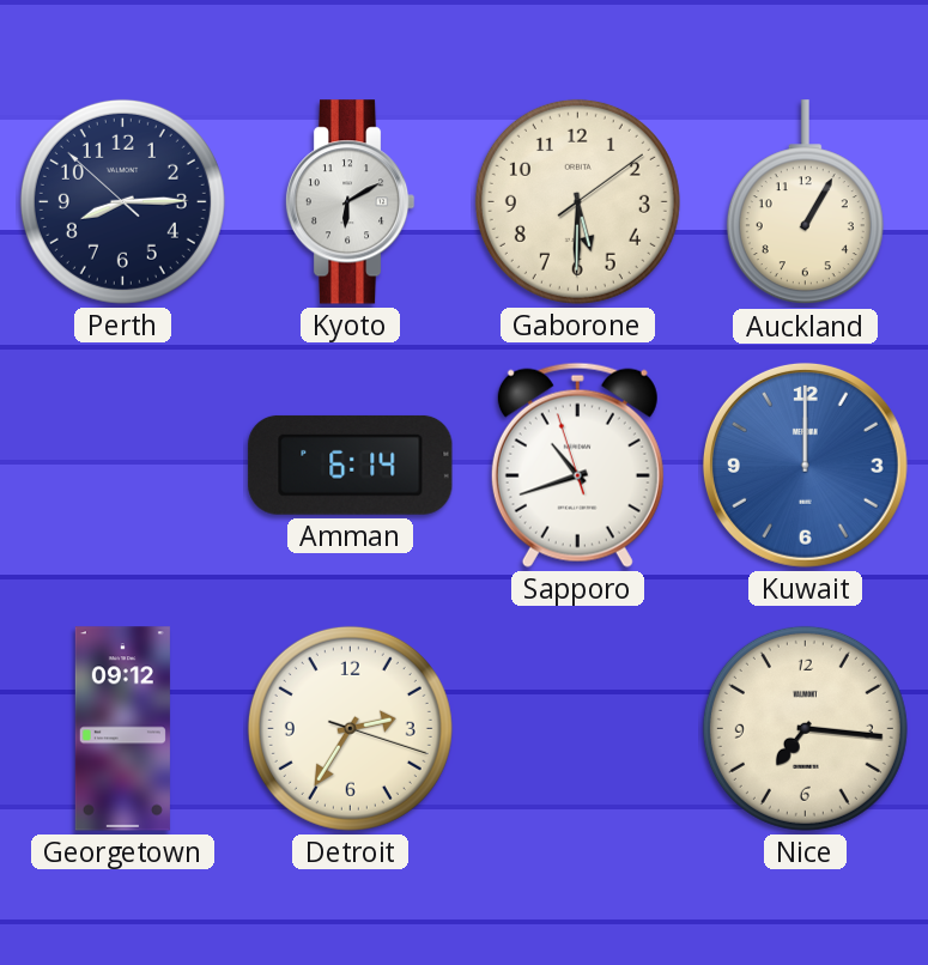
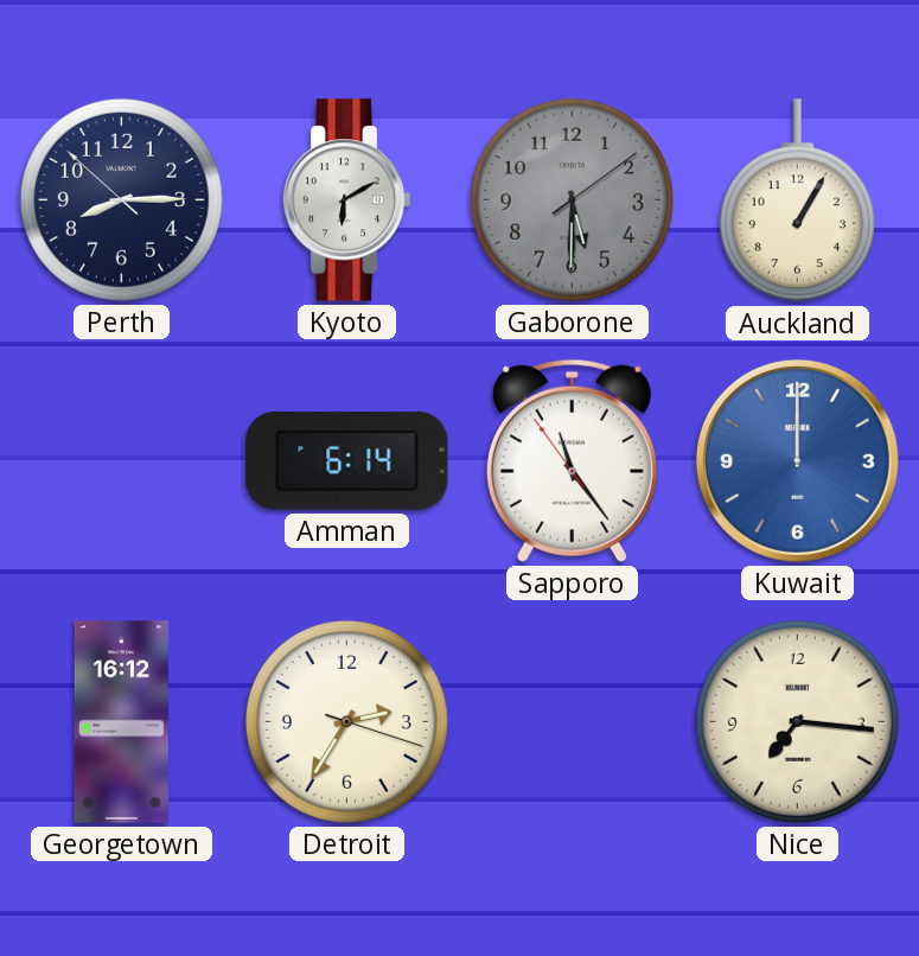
Gaborone dial: cream -> grey (572, 199)
Sapporo: 10:41 -> 11:23 (572, 460)
Georgetown: 09:12 -> 16:12 (121, 722)
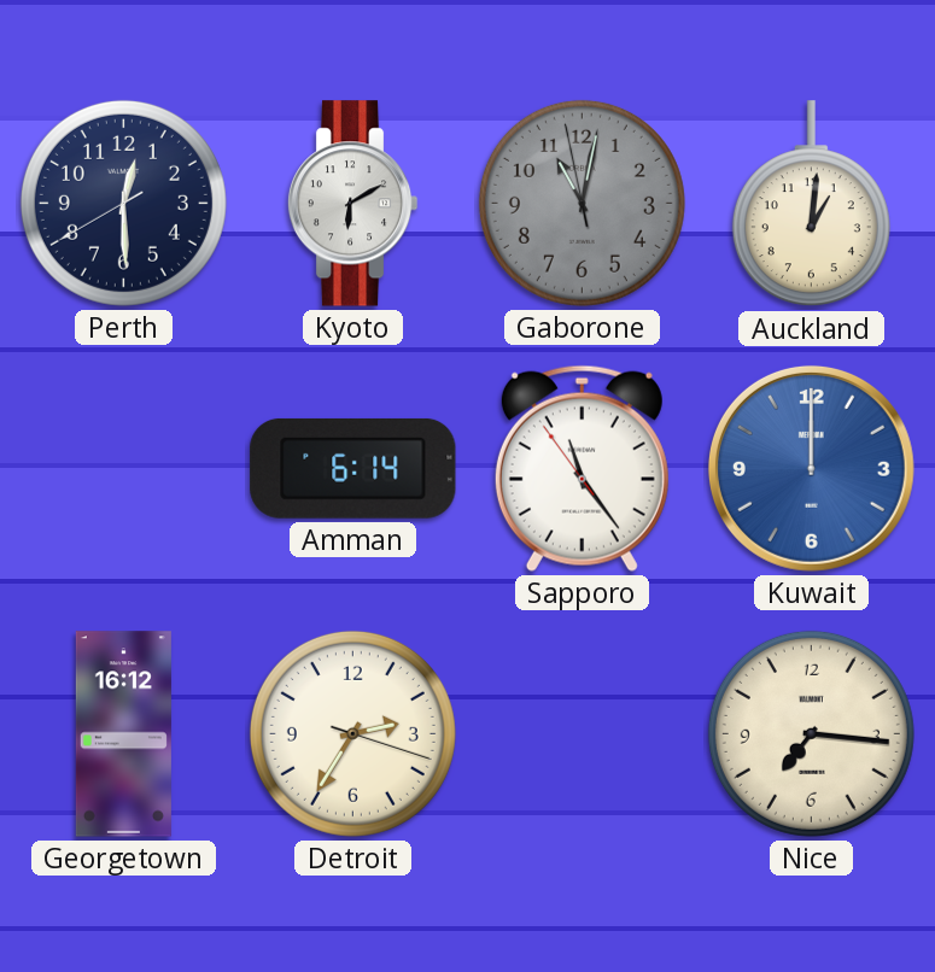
Perth: 8:14 -> 12:29 (123, 203)
Gaborone: 5:30 -> 11:01 (582, 203)
Auckland: 1:05 -> 1:01 (811, 204)
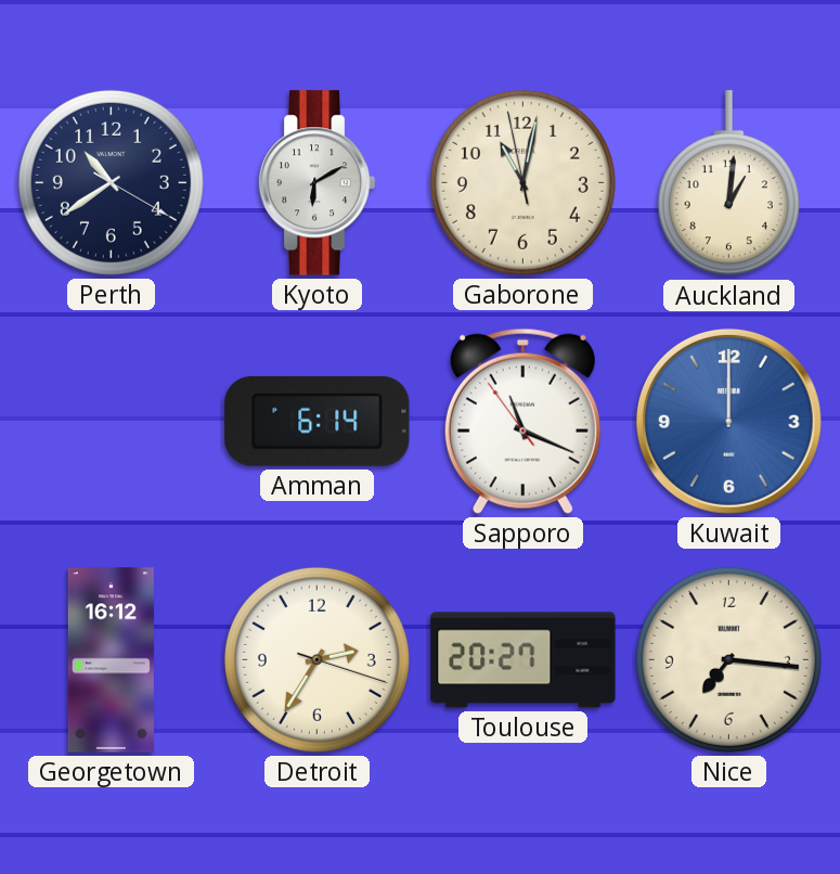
Perth: 12:29 -> 10:39 (111, 182)
Gaborone dial: grey -> cream (522, 182)
Sapporo: 11:23 -> 11:18 (522, 421)
Toulouse: none -> 20:27 (524, 660)
